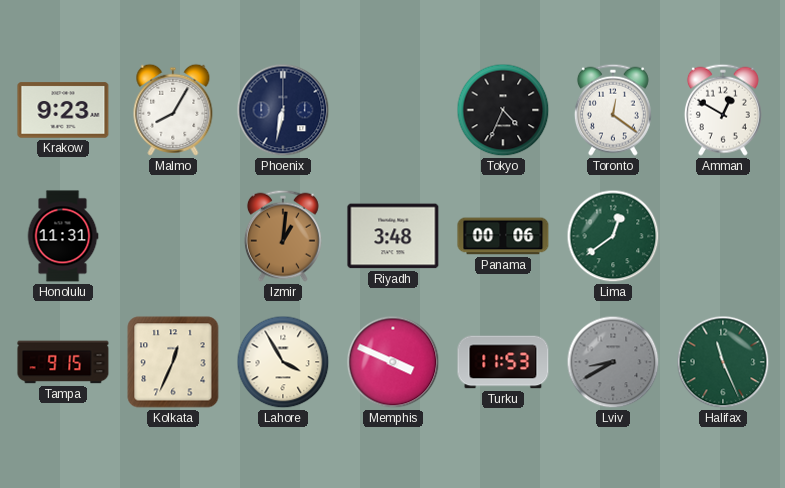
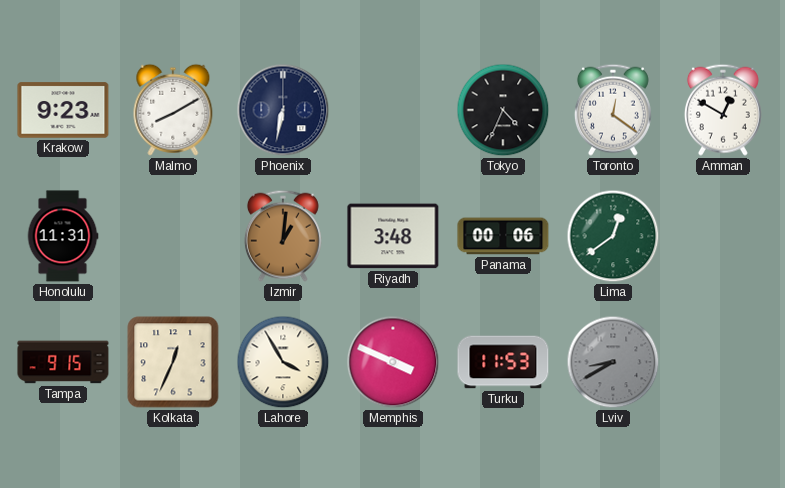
Malmo: 8:05 -> 8:10 (173, 110)
Halifax: 11:26 -> none (723, 362)
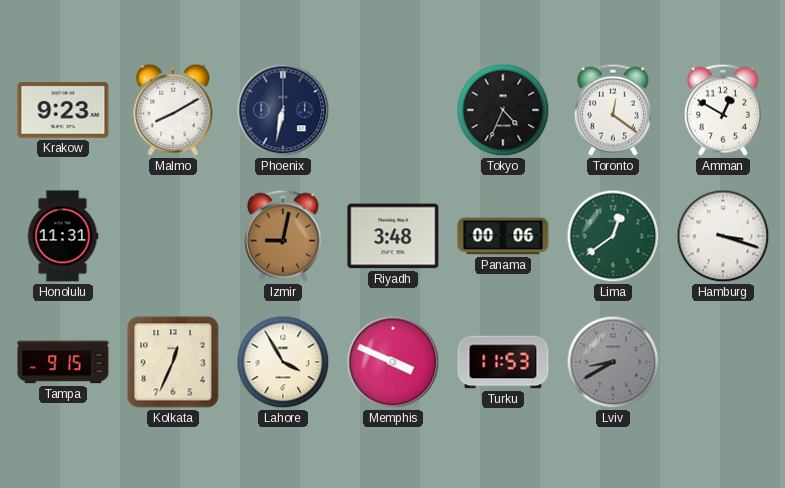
Izmir: 1:01 -> 9:02 (283, 236)
Hamburg: none -> 3:18 (723, 236)
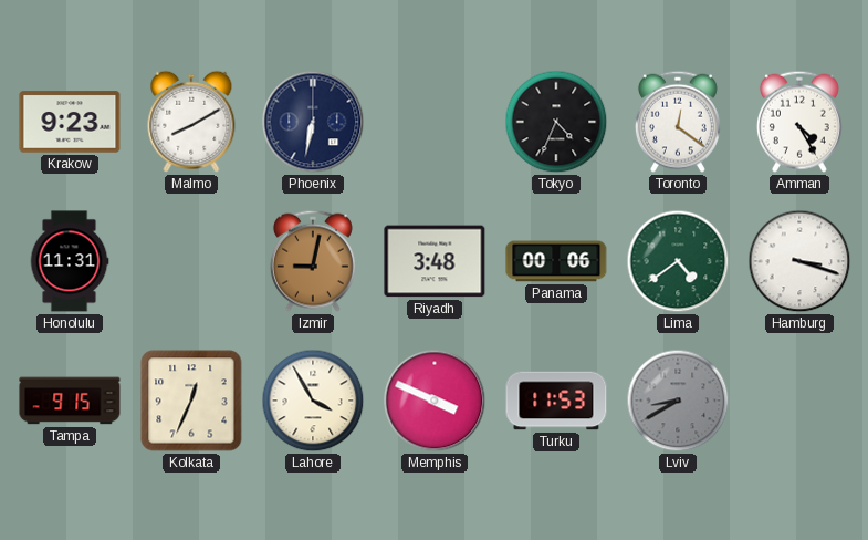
Amman: 12:50 -> 4:25 (799, 122)
Lima: 12:39 -> 4:39 (678, 261)
